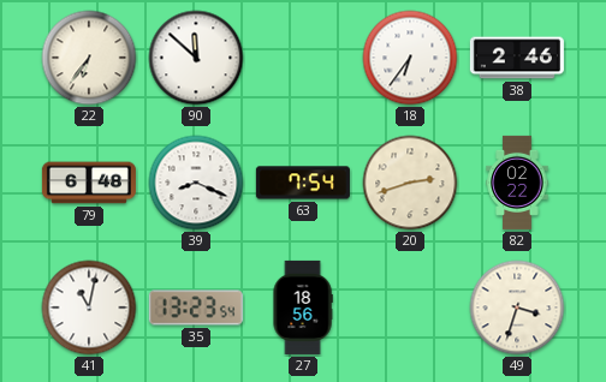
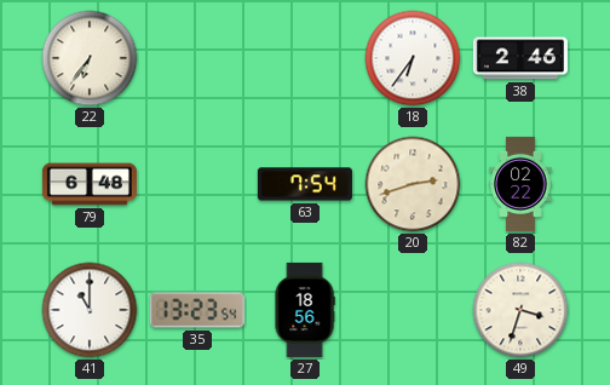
90: 11:52 -> none (196, 58)
39: 8:19 -> none (196, 183)
41: 11:02 -> 11:00 (90, 310)
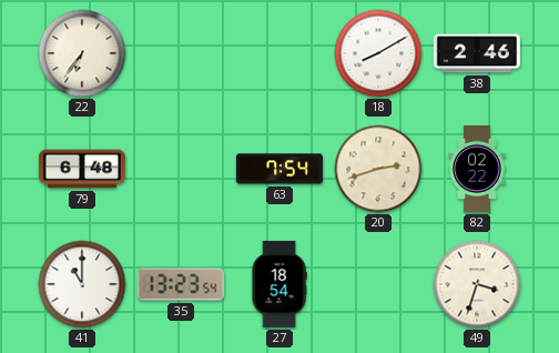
18: 6:36 -> 8:10 (378, 53)
27: 18:56 -> 18:54 (279, 284)
